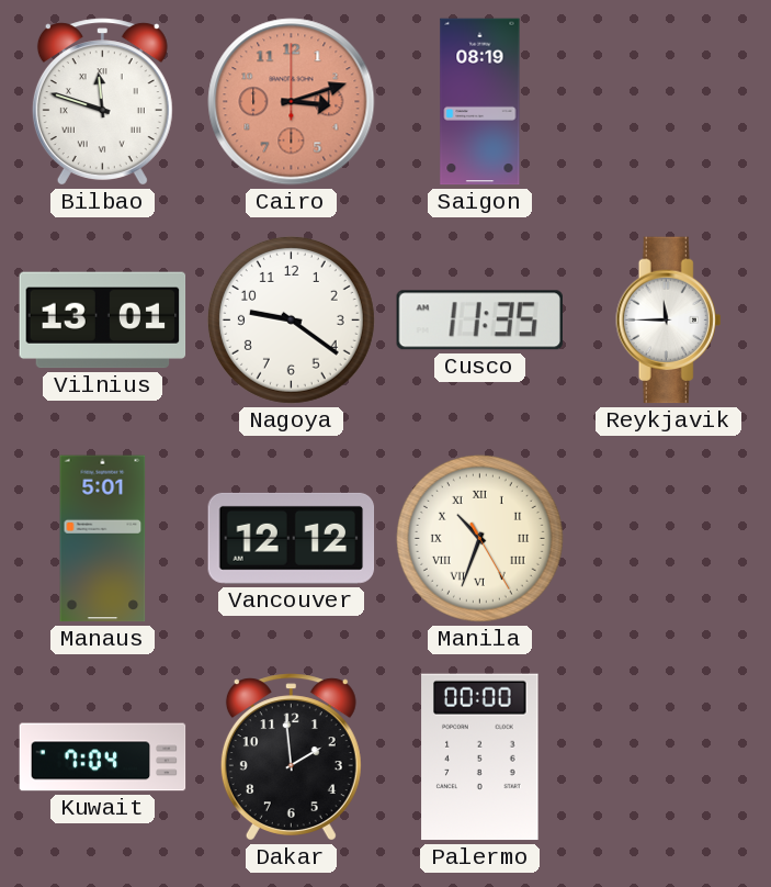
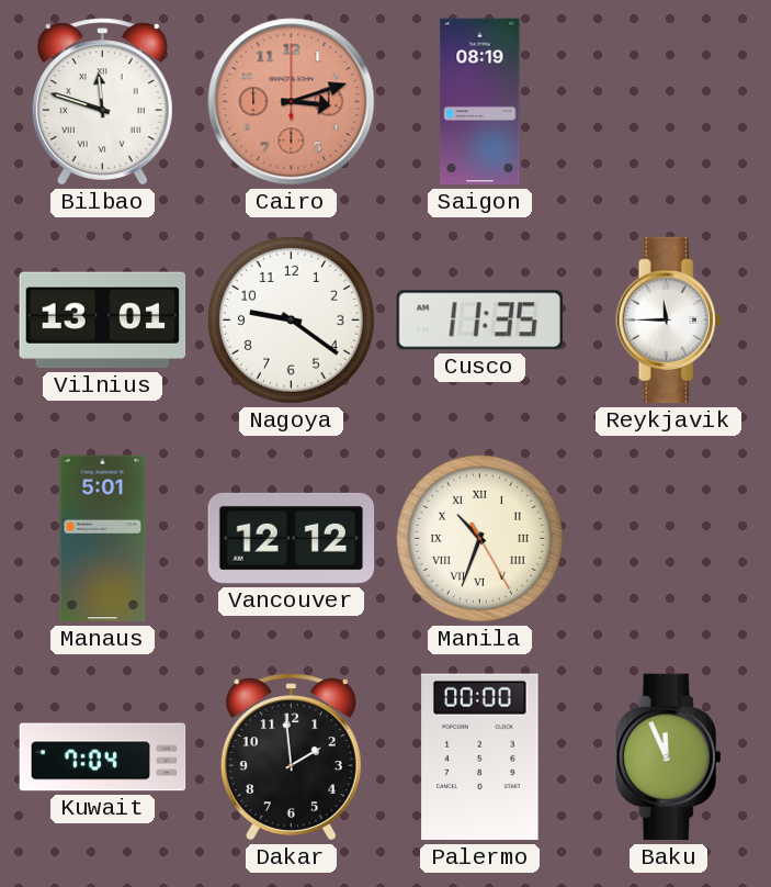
Baku: none -> 11:56 (669, 757)
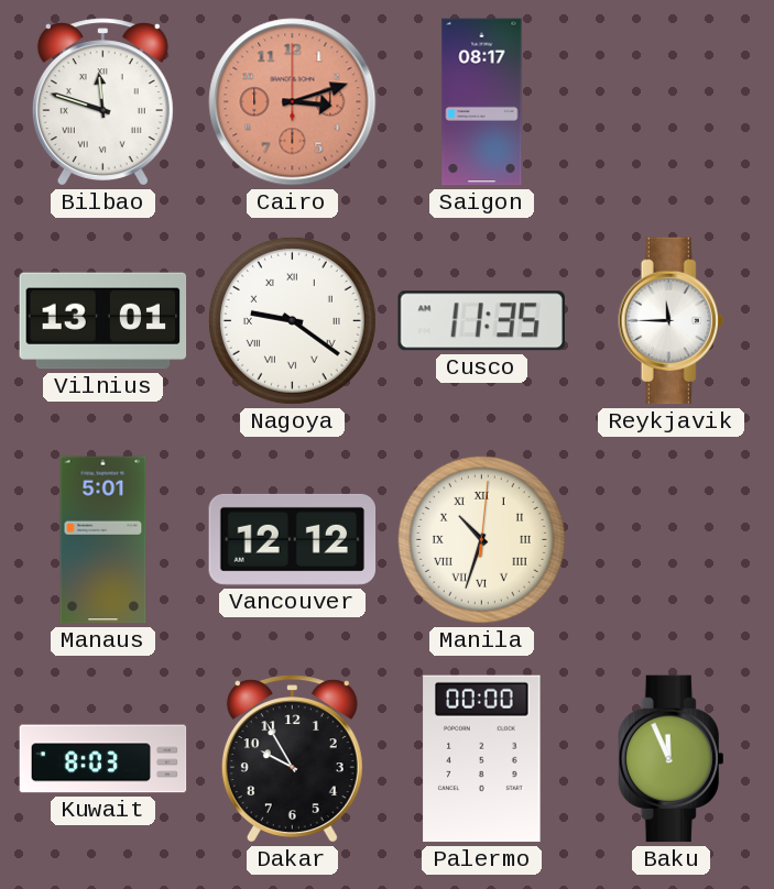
Saigon: 08:19 -> 08:17 (482, 102)
Nagoya numerals: Arabic -> Roman (292, 320)
Manila: 10:33:25 -> 10:33:01 (481, 539)
Kuwait: 7:04 -> 8:03 (103, 759)
Dakar: 1:59 -> 9:55 (292, 759)
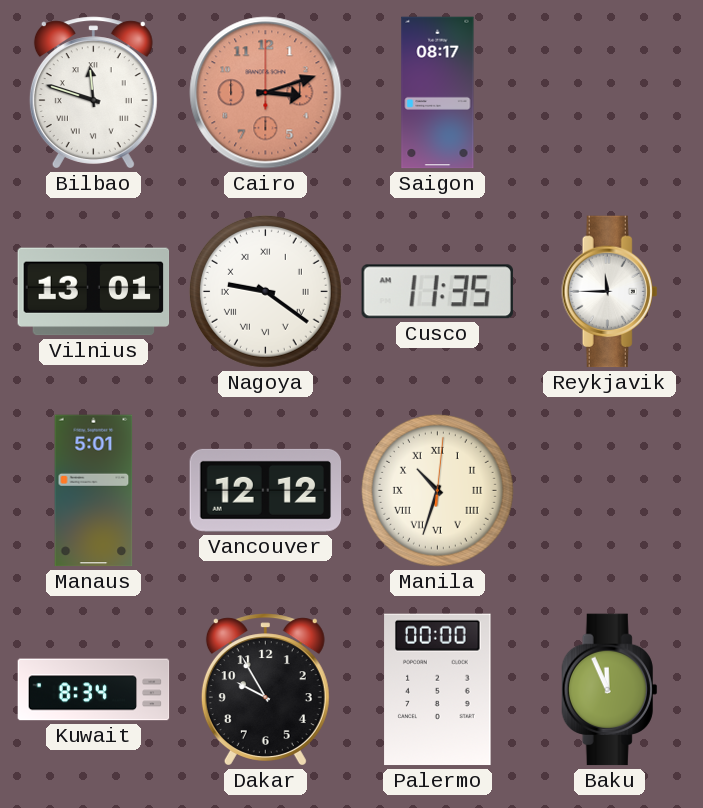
Kuwait: 8:03 -> 8:34 (94, 690)
